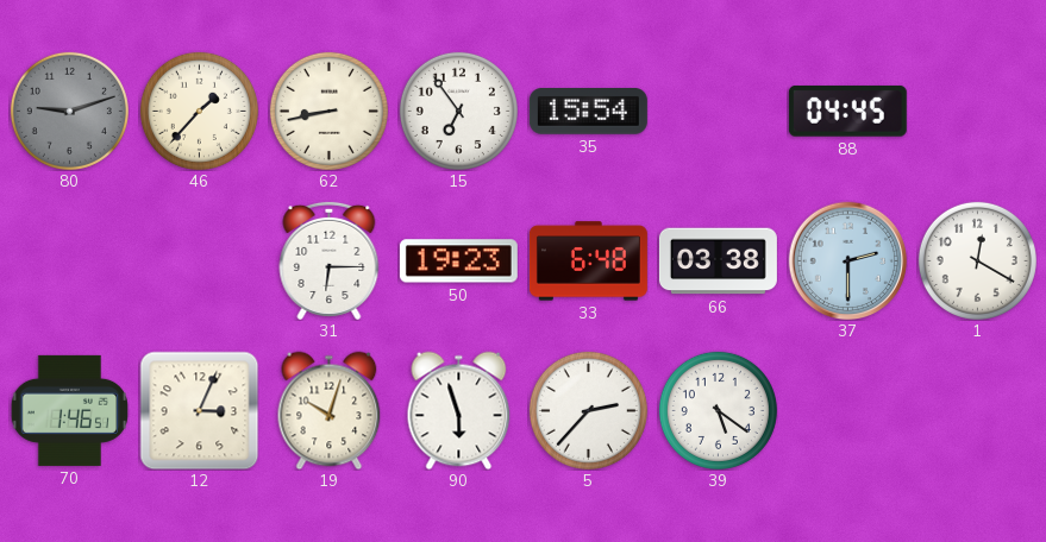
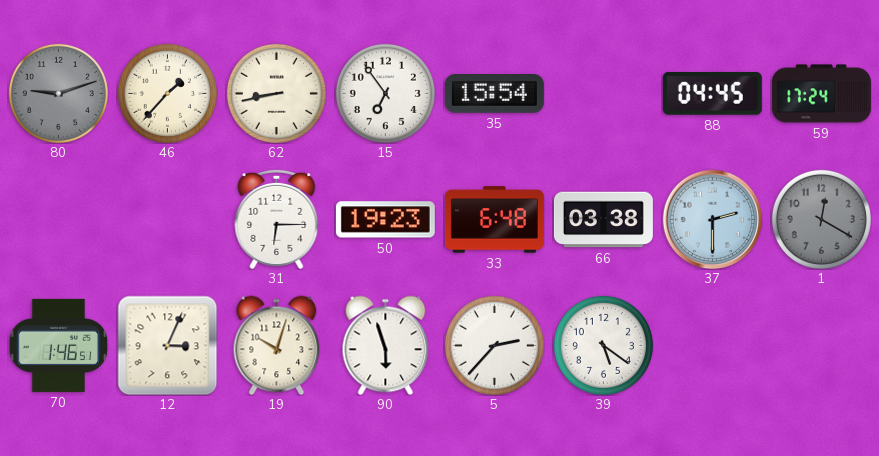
59: none -> 17:24 (821, 94)
1 dial: white -> grey (821, 219)
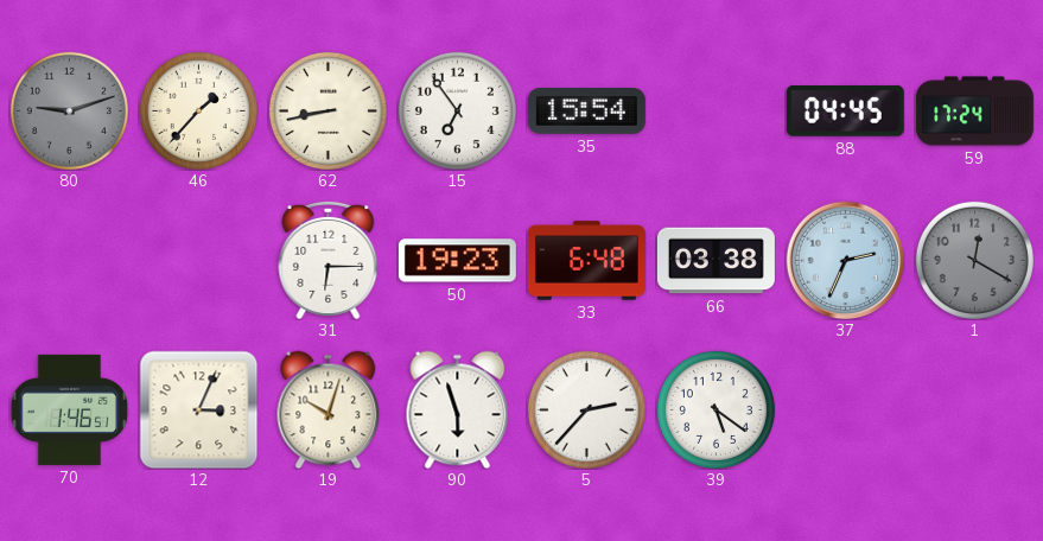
37: 2:30 -> 2:34 (845, 260)
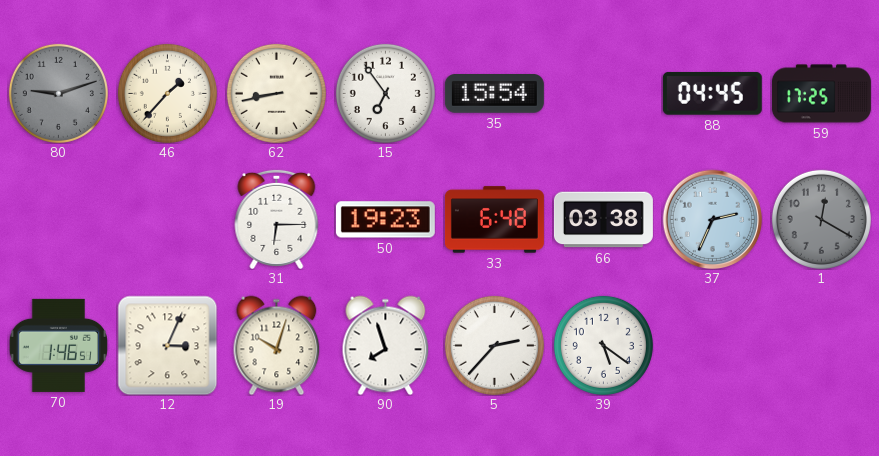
59: 17:24 -> 17:25 (821, 94)
90: 5:57 -> 7:57 (386, 345)
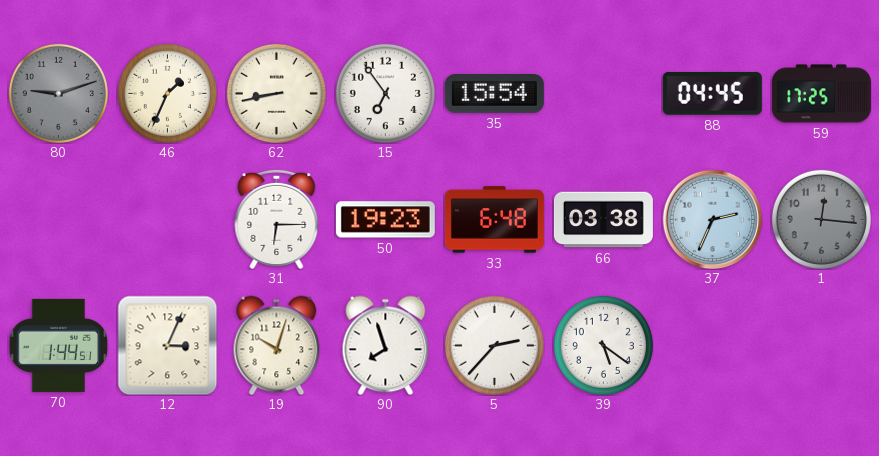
46: 1:37 -> 1:34 (167, 93)
1: 12:20 -> 12:16 (821, 219)
70: 1:46 -> 1:44 (58, 345)
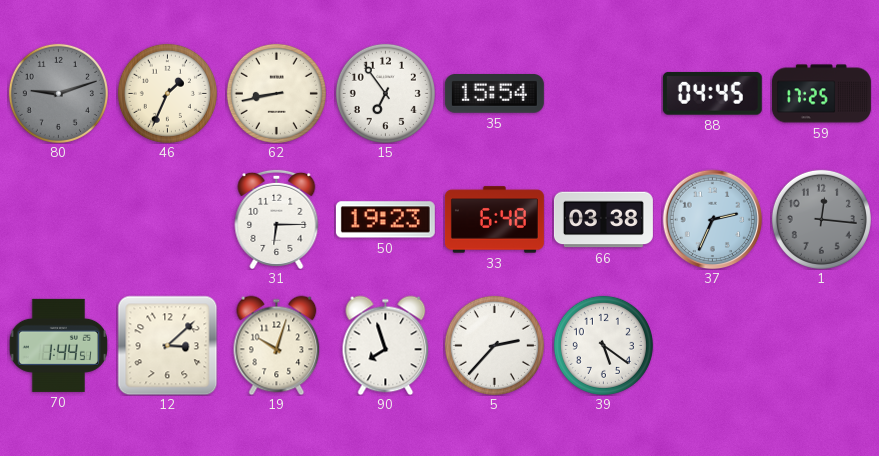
12: 3:04 -> 3:08 (167, 345)
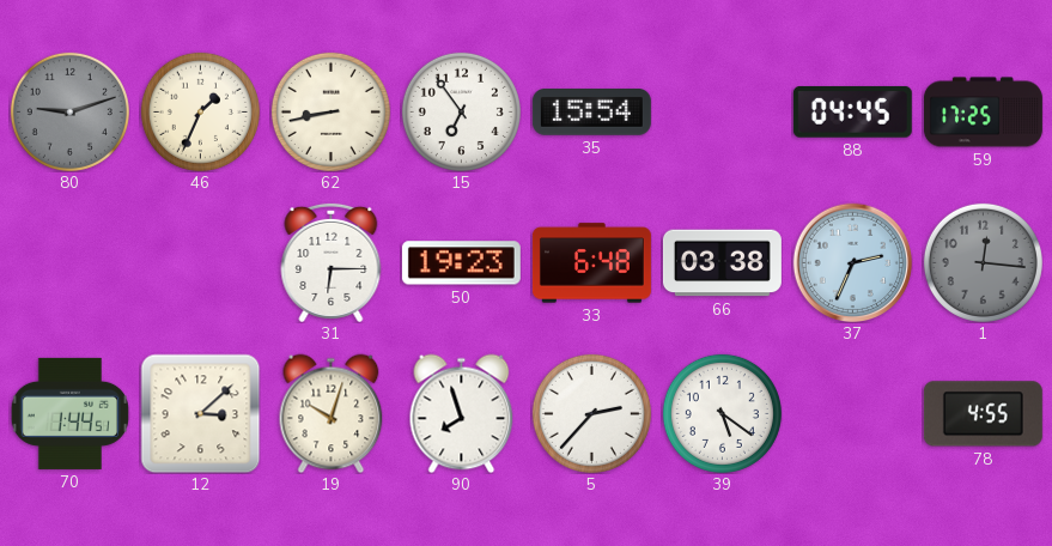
78: none -> 4:55 (983, 414)
